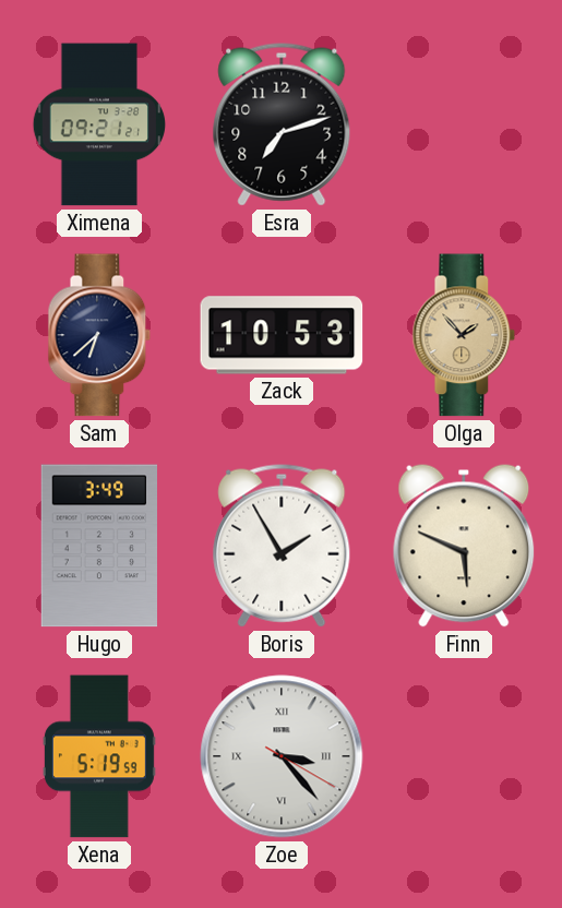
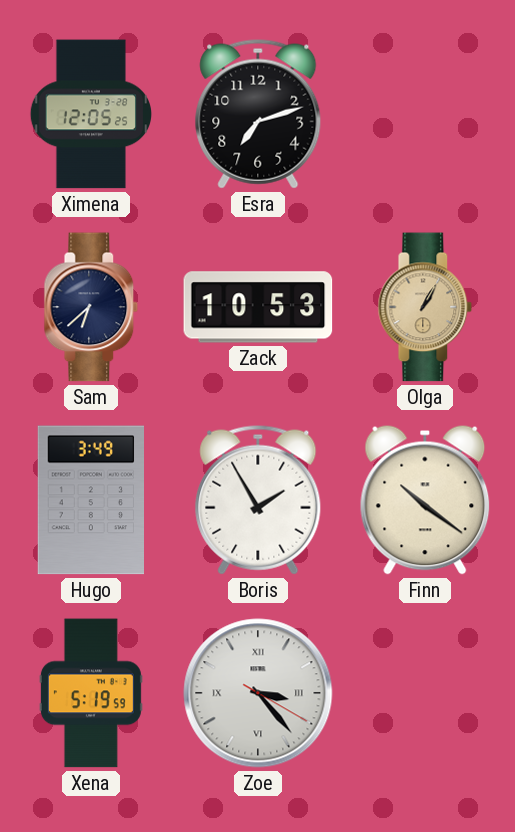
Ximena: 09:21 -> 12:05 (90, 114)
Olga: 1:53 -> 1:05 (425, 307)
Finn: 5:49 -> 10:21 (425, 500)
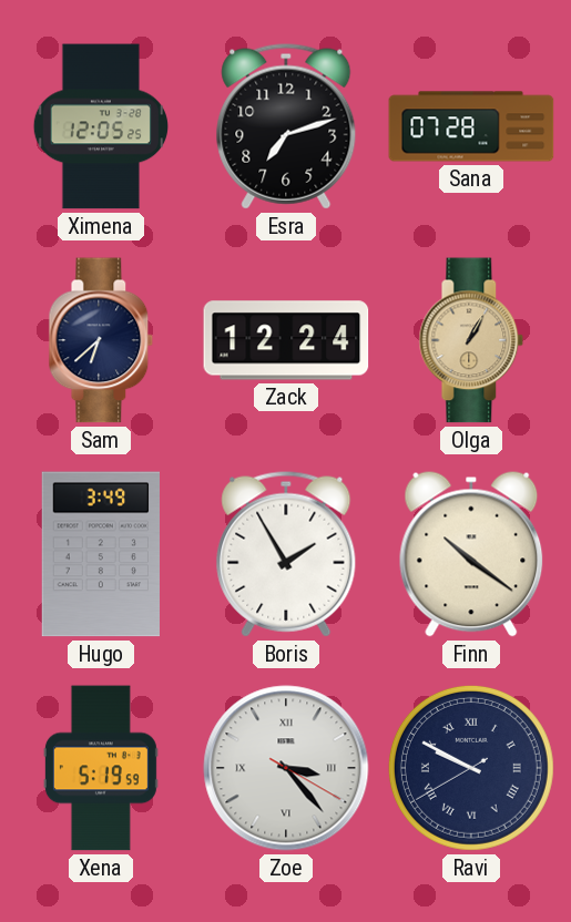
Sana: none -> 07:28 (471, 126)
Zack: 10:53 -> 12:24 (286, 340)
Ravi: none -> 9:49 (471, 768)
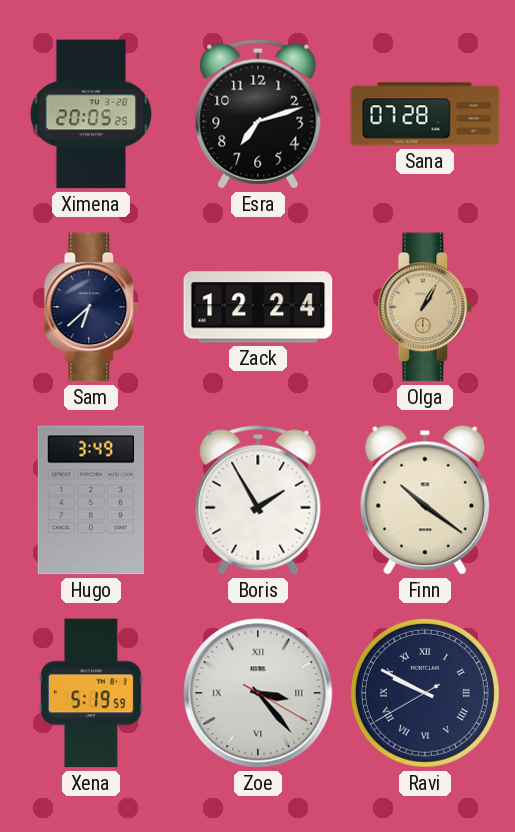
Ximena: 12:05 -> 20:05 (90, 114)
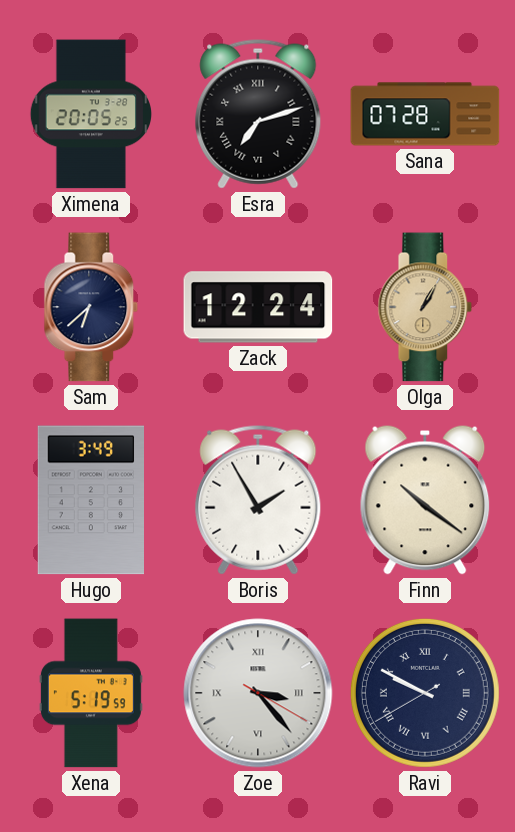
Esra numerals: Arabic -> Roman (258, 114)
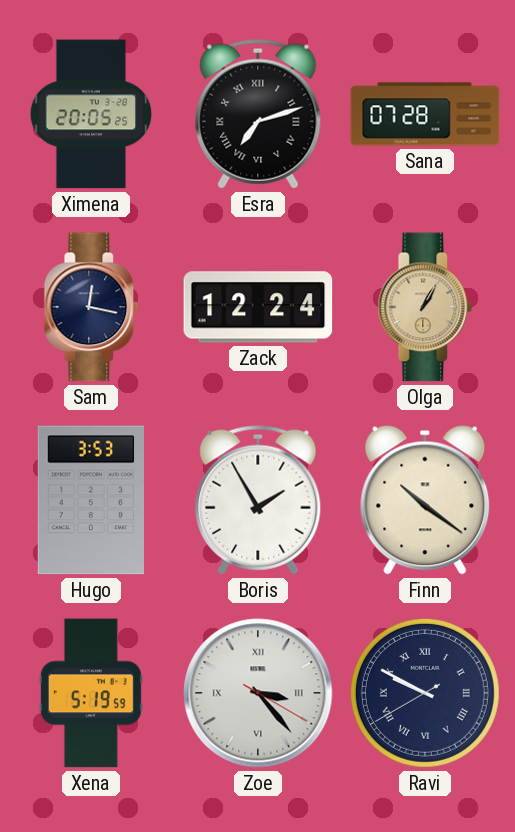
Sam: 6:38 -> 12:17 (91, 307)
Hugo: 3:49 -> 3:53 (90, 500)
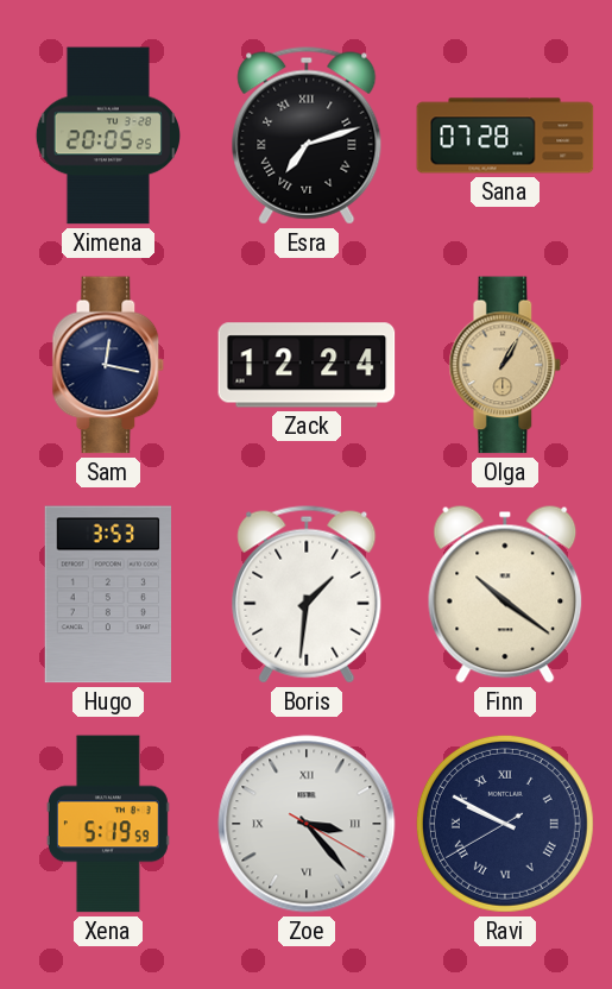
Boris: 1:55 -> 1:31 (307, 594)
